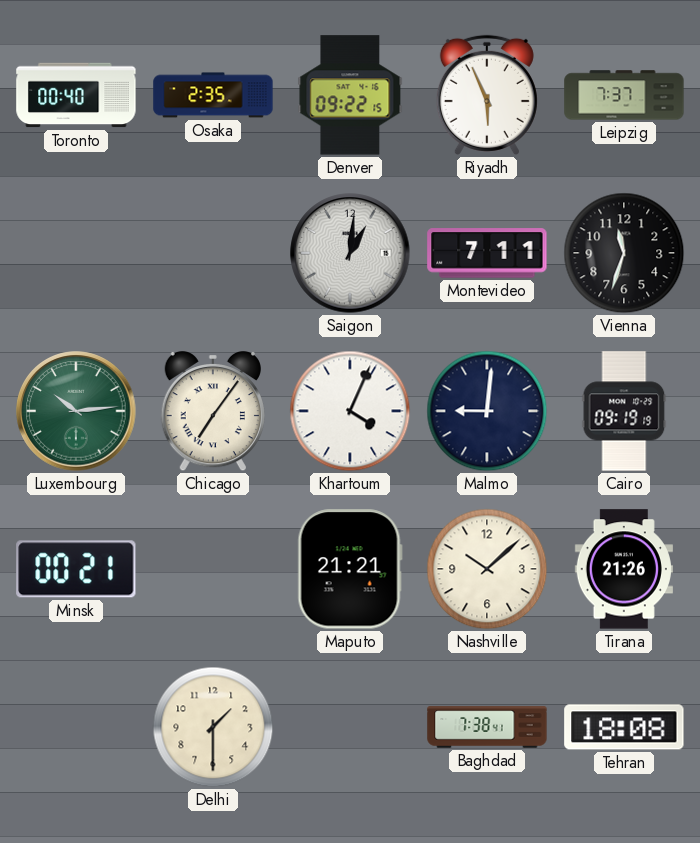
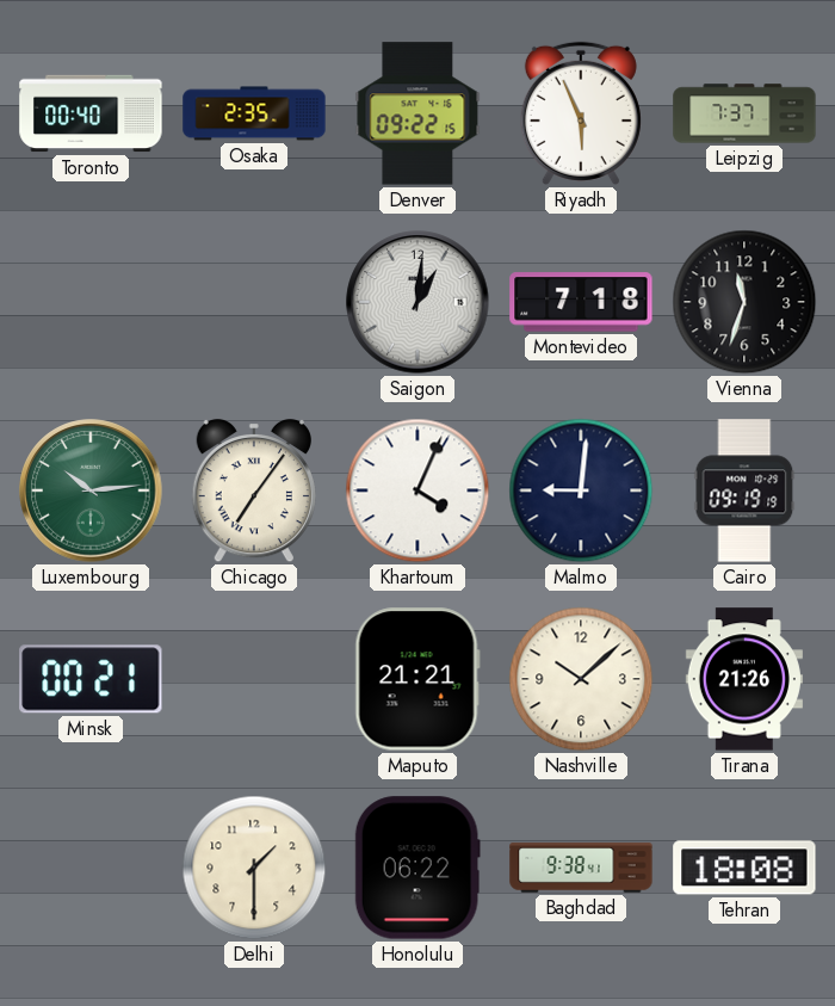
Montevideo: 7:11 -> 7:18 (581, 302)
Honolulu: none -> 06:22 (417, 868)
Baghdad: 7:38 -> 9:38 (581, 868)
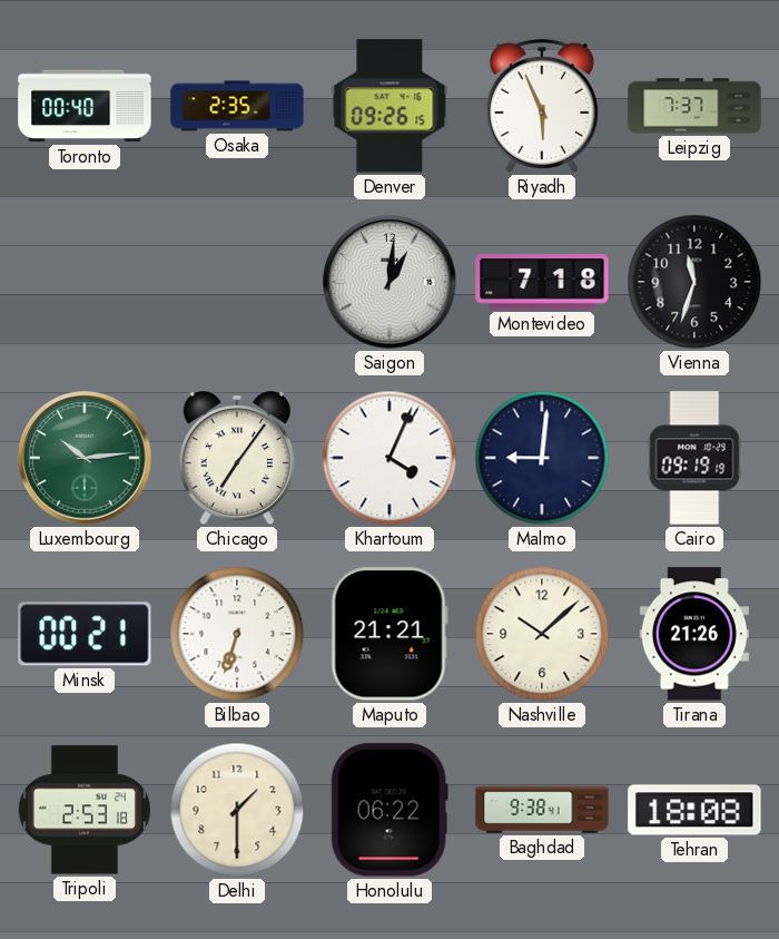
Denver: 09:22 -> 09:26 (389, 106)
Bilbao: none -> 6:33 (237, 634)
Tripoli: none -> 2:53 (85, 810)
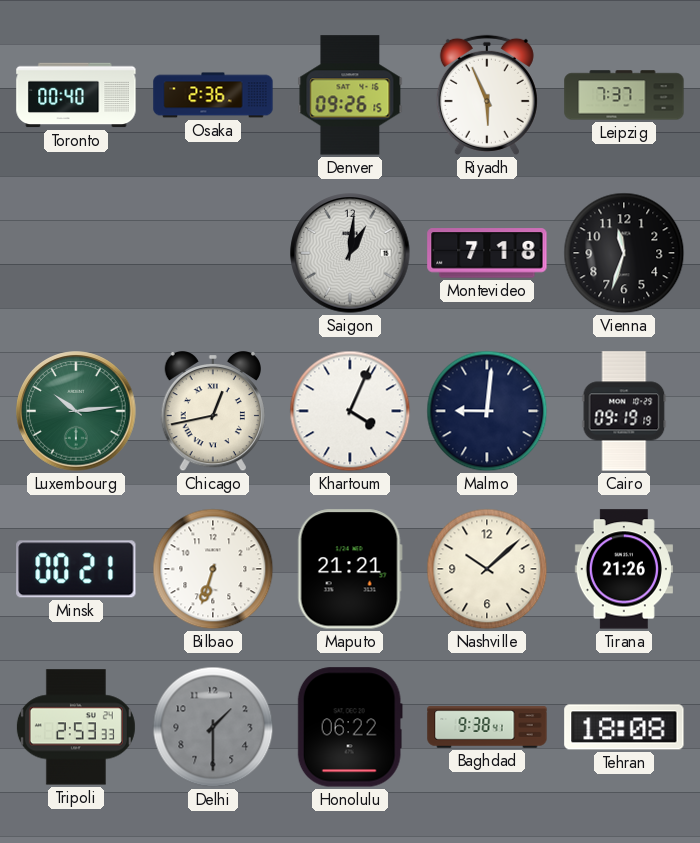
Osaka: 2:35 -> 2:36 (213, 95)
Chicago: 7:06 -> 12:43 (213, 411)
Tripoli: 2:53:18 -> 2:53:33 (76, 727)
Delhi dial: cream -> grey (213, 727)
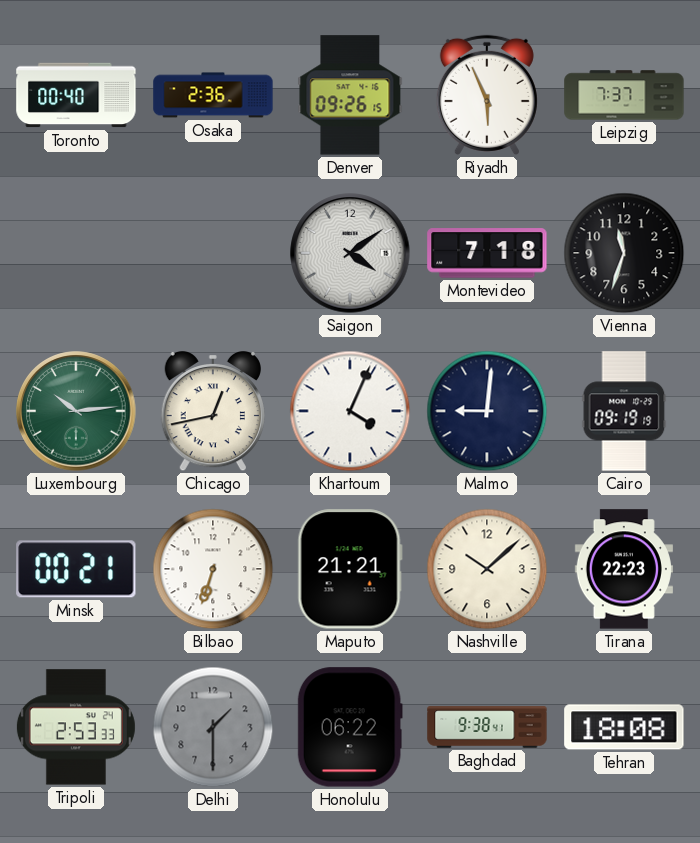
Saigon: 1:01 -> 4:09 (350, 253)
Tirana: 21:26 -> 22:23 (624, 569)
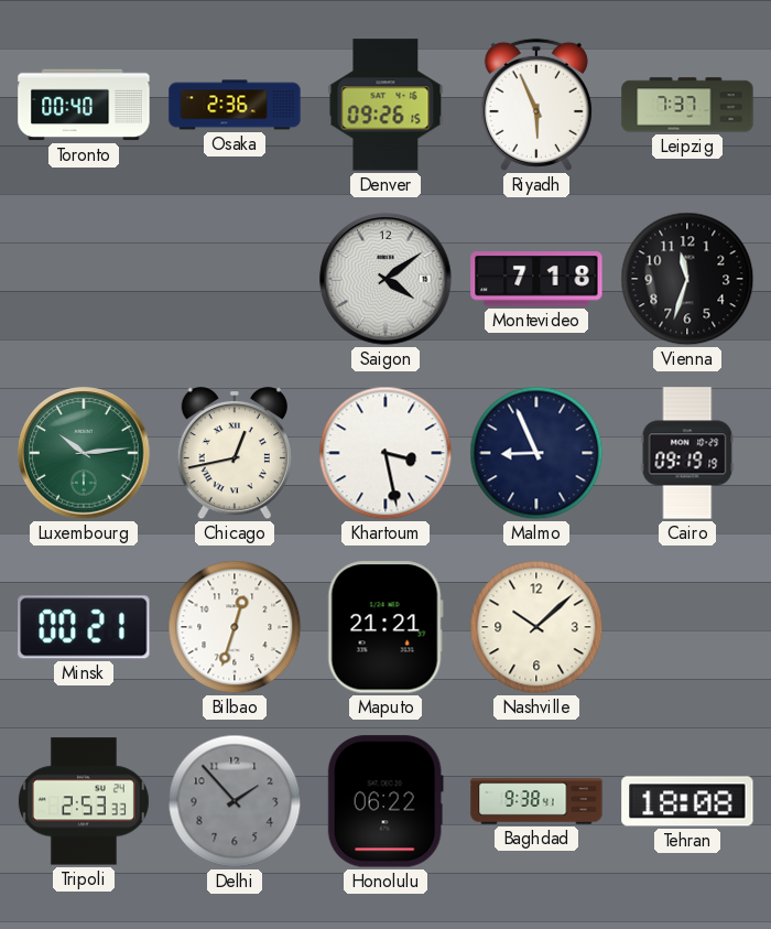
Khartoum: 4:04 -> 3:28 (385, 453)
Malmo: 9:01 -> 8:56 (536, 453)
Bilbao: 6:33 -> 12:33 (235, 627)
Tirana: 22:23 -> none (624, 569)
Delhi: 1:30 -> 1:53 (235, 801)
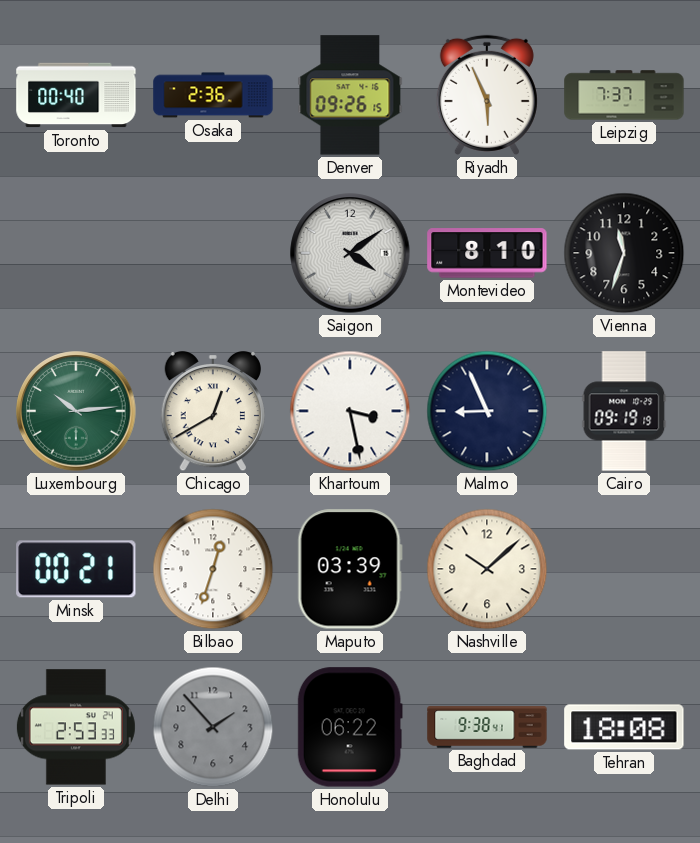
Montevideo: 7:18 -> 8:10 (487, 253)
Chicago: 12:43 -> 12:40 (213, 411)
Maputo: 21:21 -> 03:39 (350, 569)
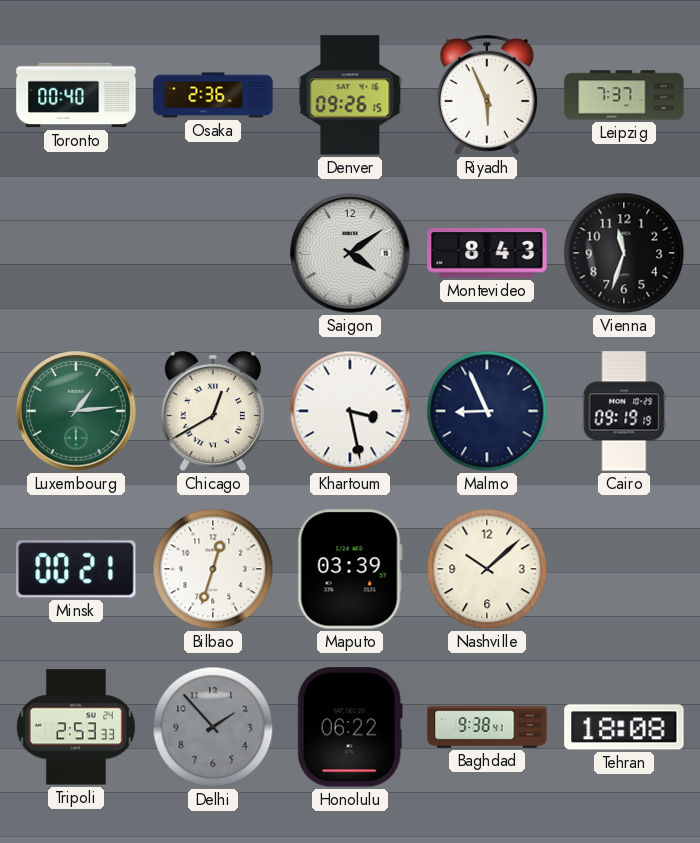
Montevideo: 8:10 -> 8:43 (487, 253)
Luxembourg: 10:14 -> 1:14 (76, 411)
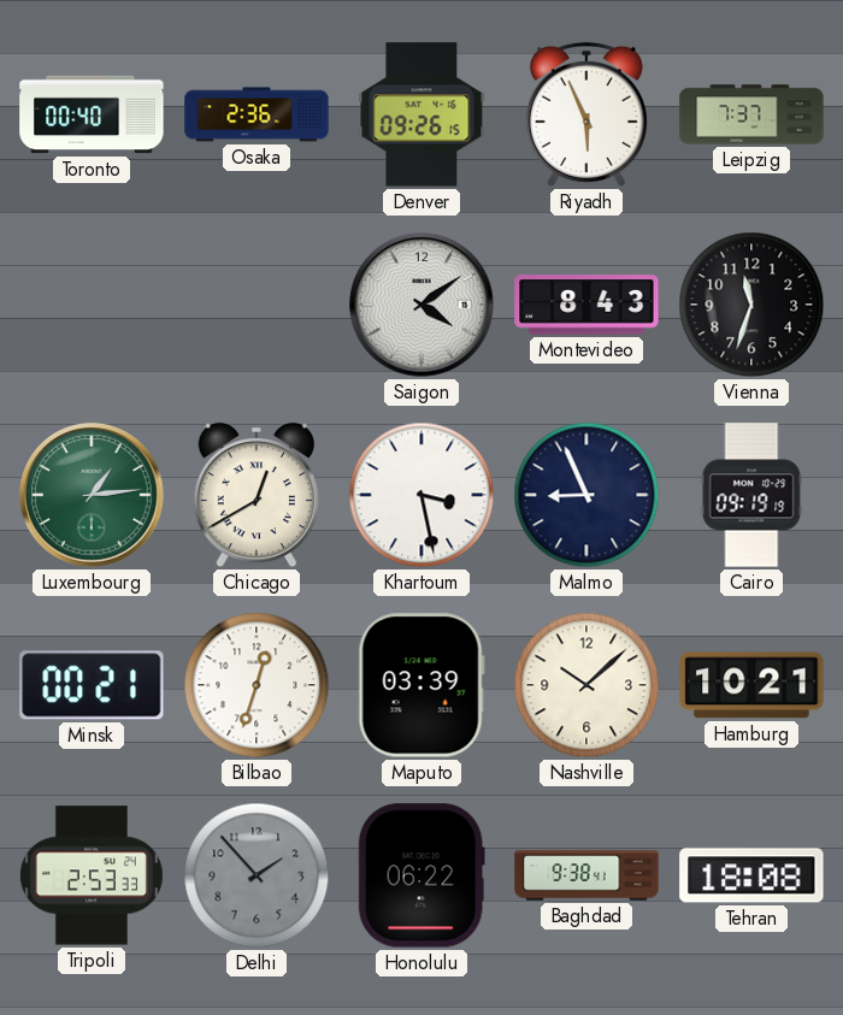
Hamburg: none -> 10:21 (751, 685)
